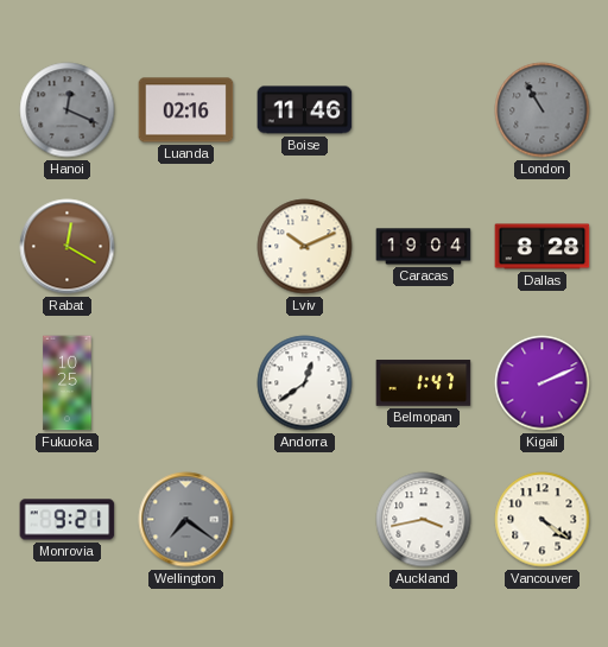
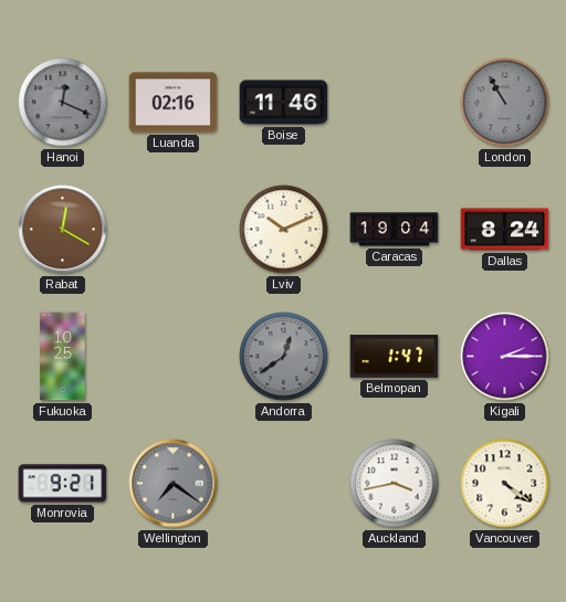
Dallas: 8:28 -> 8:24 (505, 230)
Andorra dial: white -> grey (284, 357)
Kigali: 2:11 -> 2:15 (505, 357)
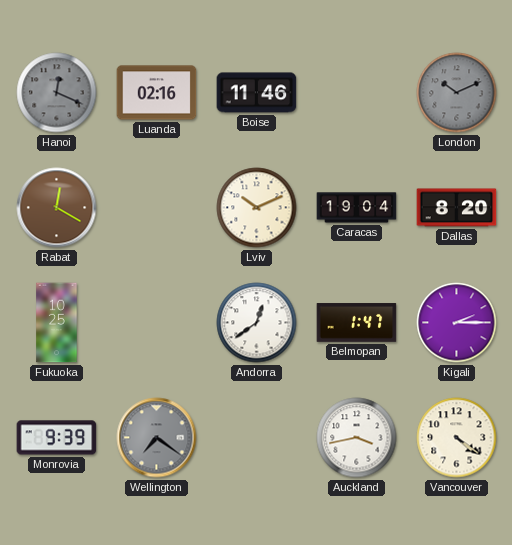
London: 10:55 -> 10:11 (457, 93)
Dallas: 8:24 -> 8:20 (457, 208)
Andorra dial: grey -> white (257, 323)
Monrovia: 9:21 -> 9:39 (57, 438)
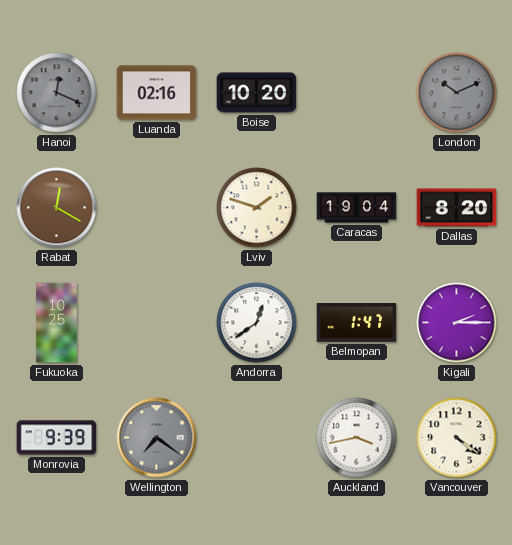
Boise: 11:46 -> 10:20 (257, 93)
Lviv: 10:11 -> 1:48 (257, 208)
